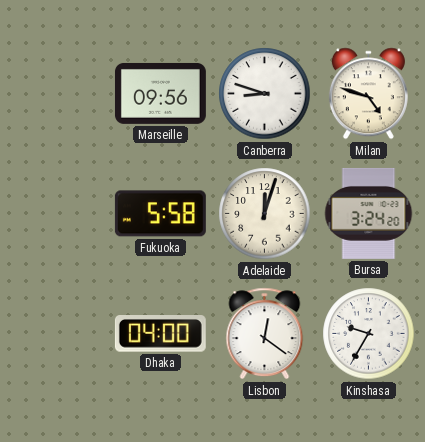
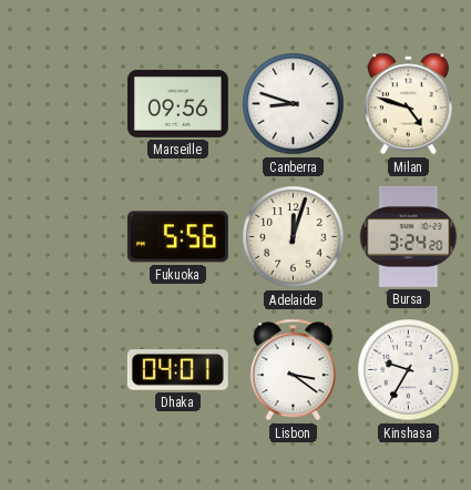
Fukuoka: 5:58 -> 5:56 (177, 237)
Dhaka: 04:00 -> 04:01 (177, 370)
Lisbon: 12:21 -> 3:21 (294, 370)
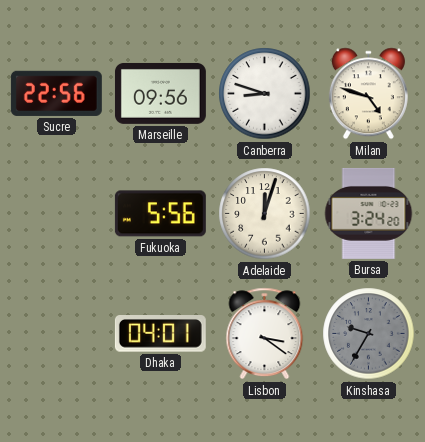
Sucre: none -> 22:56 (56, 93)
Kinshasa dial: white -> grey (369, 334)
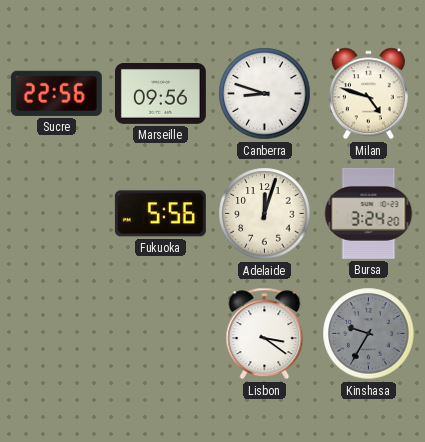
Dhaka: 04:01 -> none (160, 334)
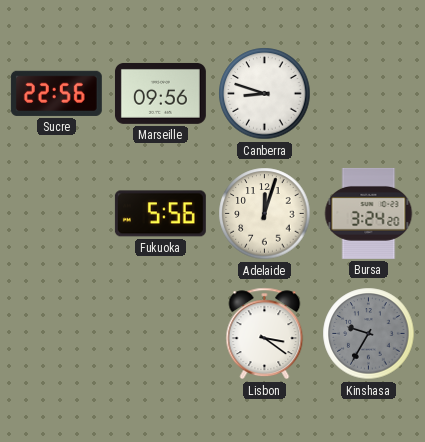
Milan: 4:48 -> none (368, 94)
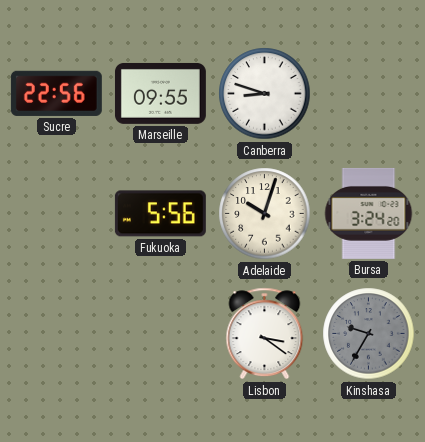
Marseille: 09:56 -> 09:55 (160, 93)
Adelaide: 12:03 -> 10:03 (265, 214)
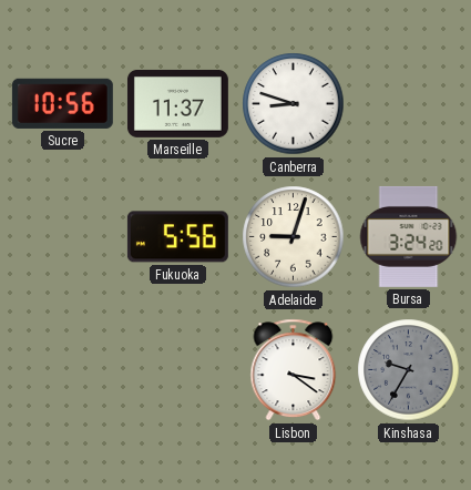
Sucre: 22:56 -> 10:56 (62, 103)
Marseille: 09:55 -> 11:37 (177, 103)
Adelaide: 10:03 -> 9:03 (294, 237)
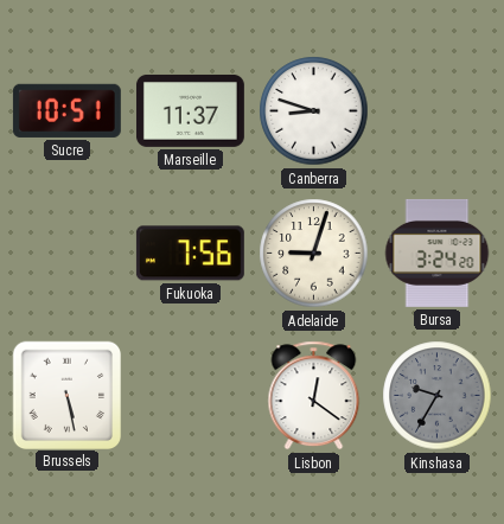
Sucre: 10:56 -> 10:51 (66, 110)
Fukuoka: 5:56 -> 7:56 (190, 254)
Brussels: none -> 5:28 (66, 395)
Lisbon: 3:21 -> 12:21 (314, 396)
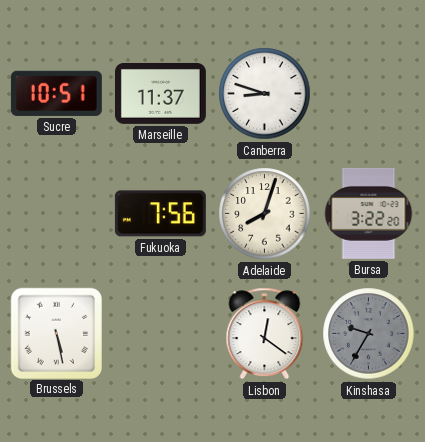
Adelaide: 9:03 -> 8:03 (265, 214)
Bursa: 3:24 -> 3:22 (369, 213)
